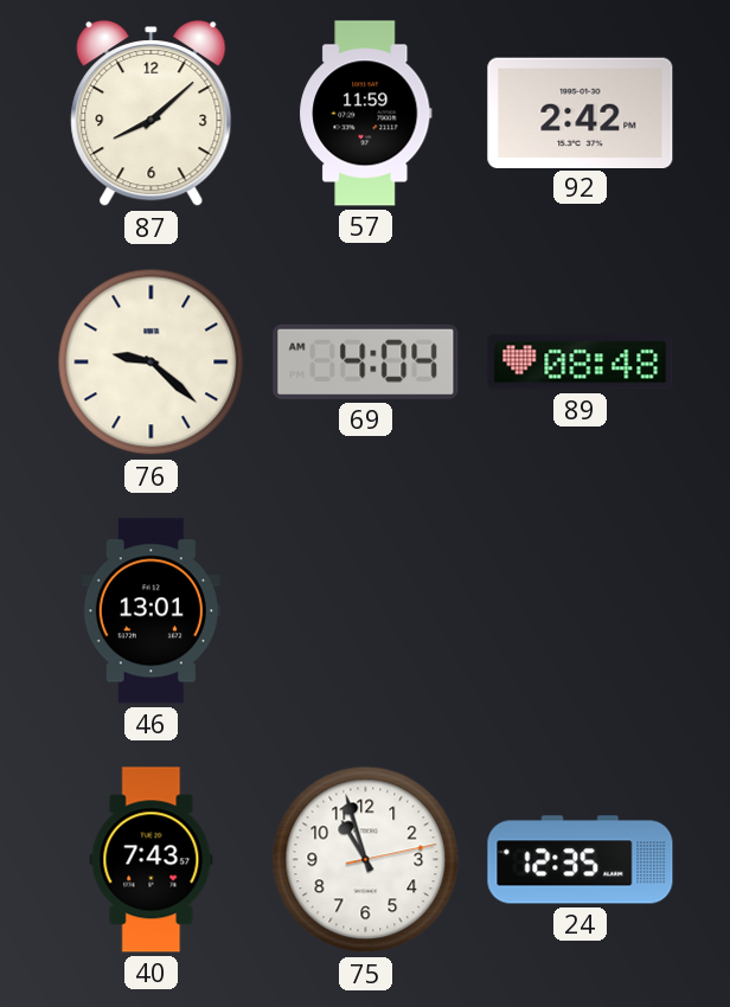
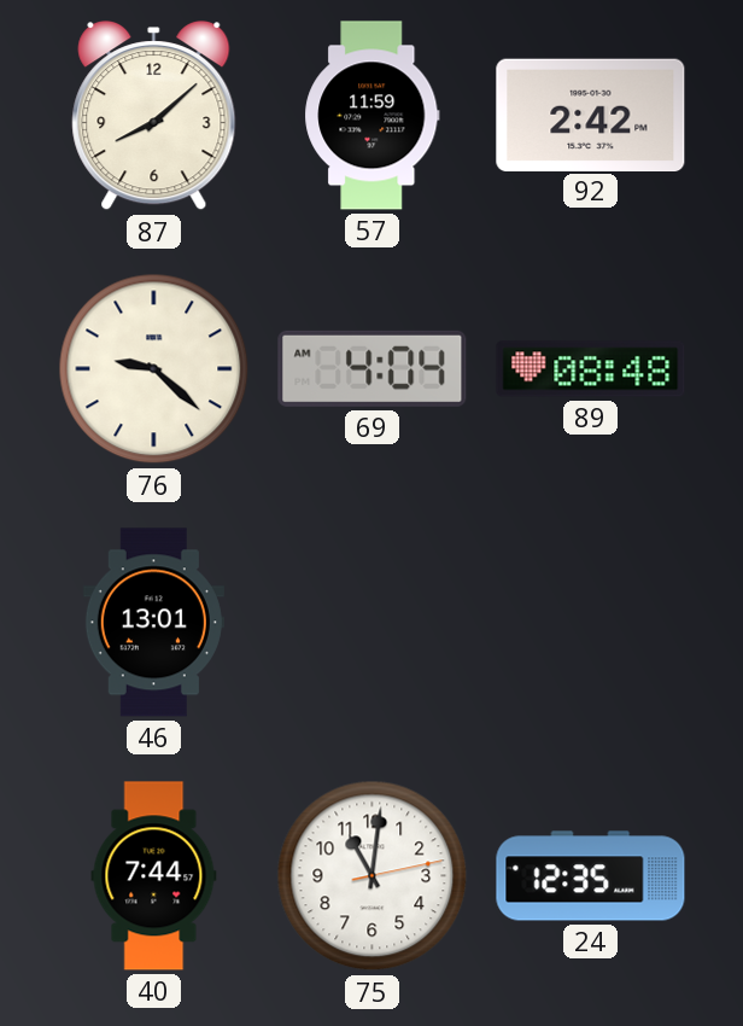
40: 7:43 -> 7:44 (154, 876)
75: 10:57 -> 11:01 (373, 876)
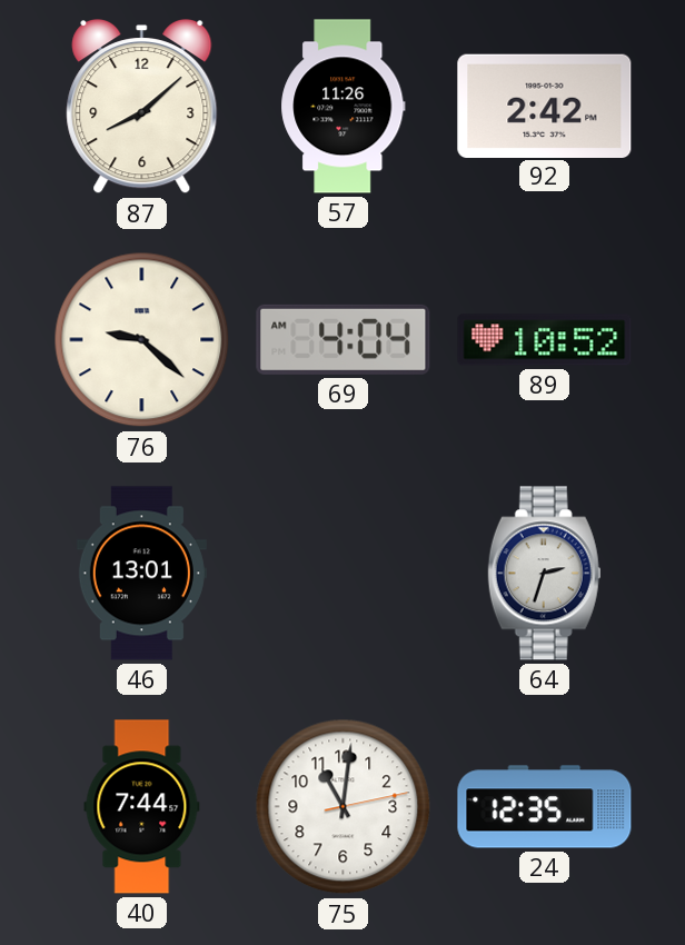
57: 11:59 -> 11:26 (344, 107)
89: 08:48 -> 10:52 (545, 340)
64: none -> 2:33 (545, 574)
